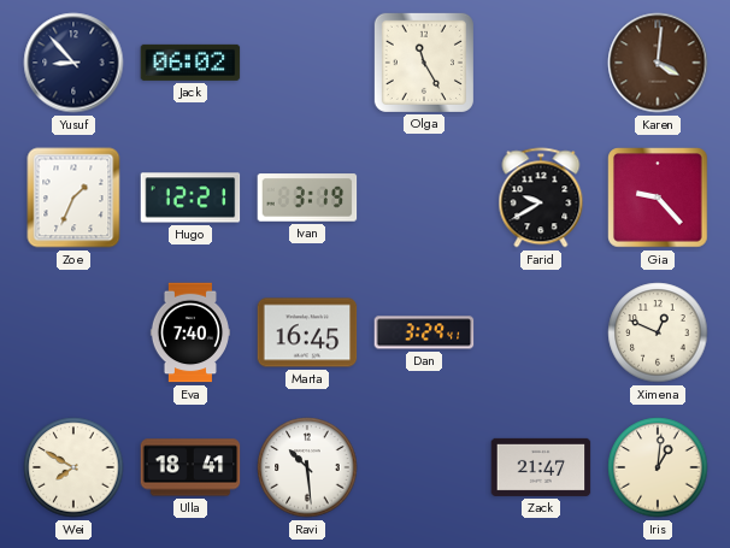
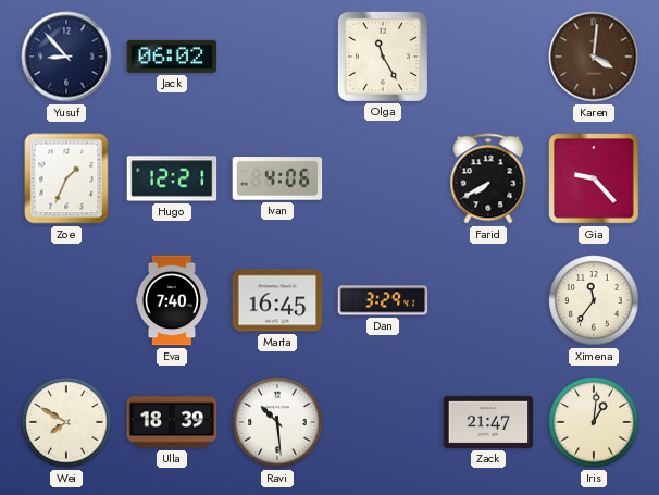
Ivan: 3:19 -> 4:06 (277, 178)
Farid: 9:40 -> 7:40 (488, 178)
Ximena: 12:49 -> 11:36 (594, 300)
Ulla: 18:41 -> 18:39 (172, 422)
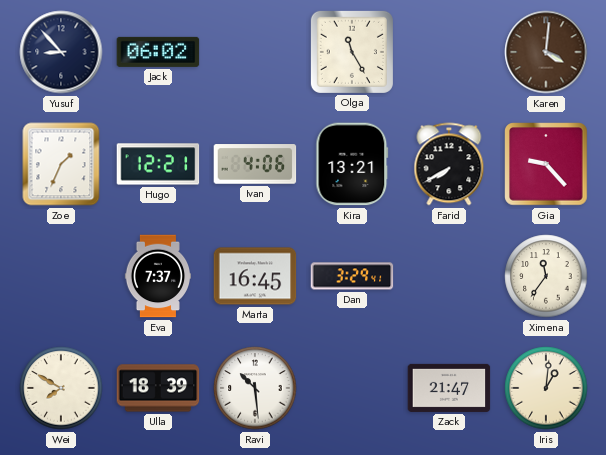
Kira: none -> 13:21 (352, 164)
Eva: 7:40 -> 7:37 (157, 276)
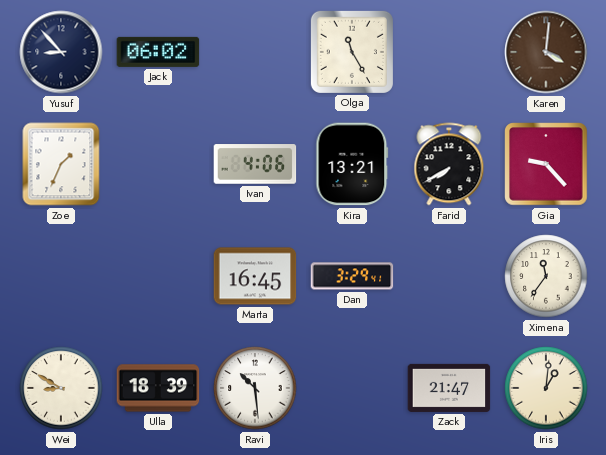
Hugo: 12:21 -> none (158, 164)
Eva: 7:37 -> none (157, 276)
Wei: 7:50 -> 8:50 (61, 388)
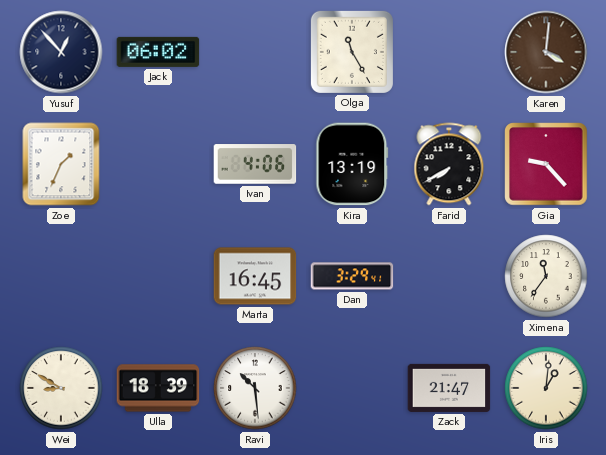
Yusuf: 8:53 -> 12:53 (61, 52)
Kira: 13:21 -> 13:19 (352, 164)
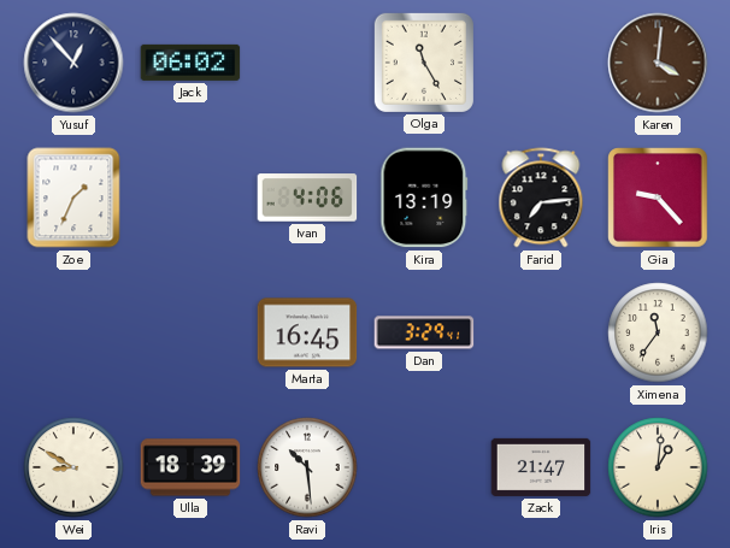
Farid: 7:40 -> 7:14 (541, 198)
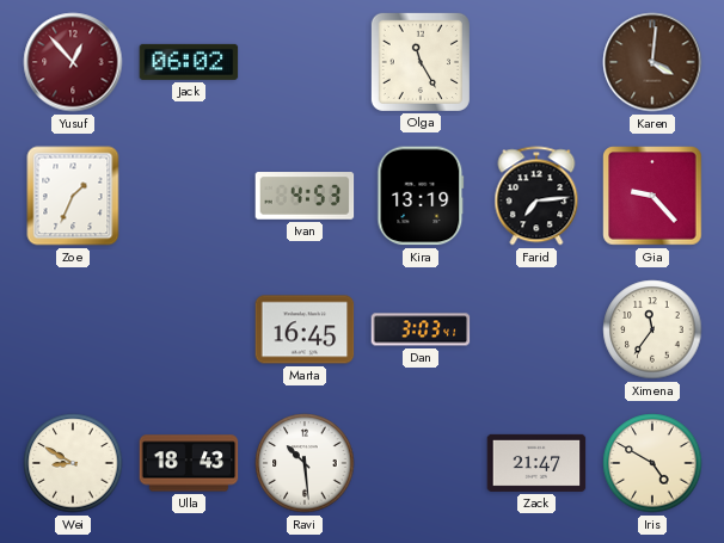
Yusuf dial: navy -> burgundy (73, 62)
Ivan: 4:06 -> 4:53 (305, 196)
Dan: 3:29 -> 3:03 (421, 329)
Ulla: 18:39 -> 18:43 (189, 463)
Iris: 1:01 -> 4:50 (652, 463)
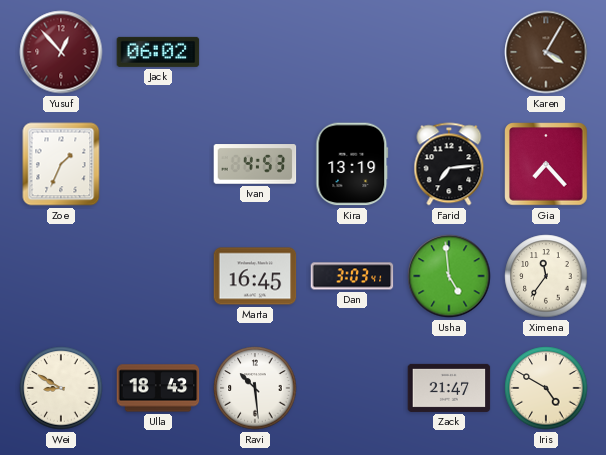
Olga: 11:25 -> none (421, 62)
Karen: 4:01 -> 4:05 (546, 52)
Gia: 9:23 -> 7:23 (546, 164)
Usha: none -> 4:59 (449, 276)
